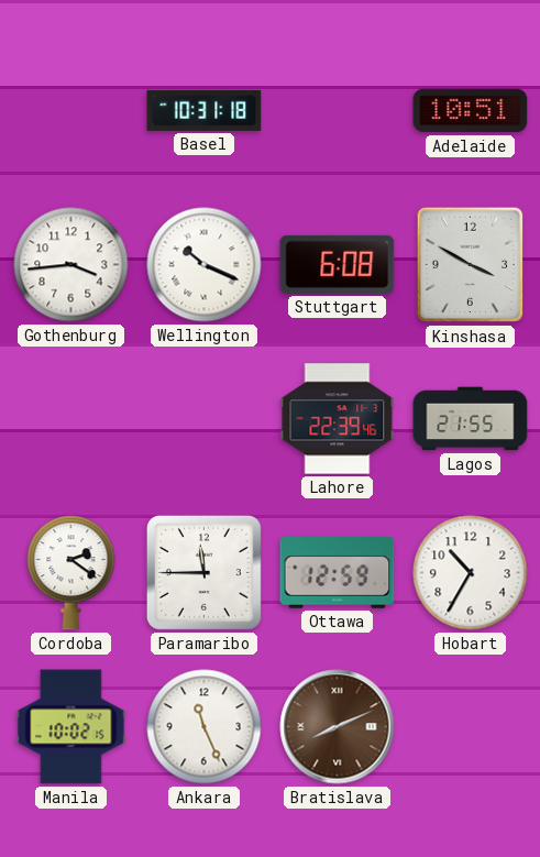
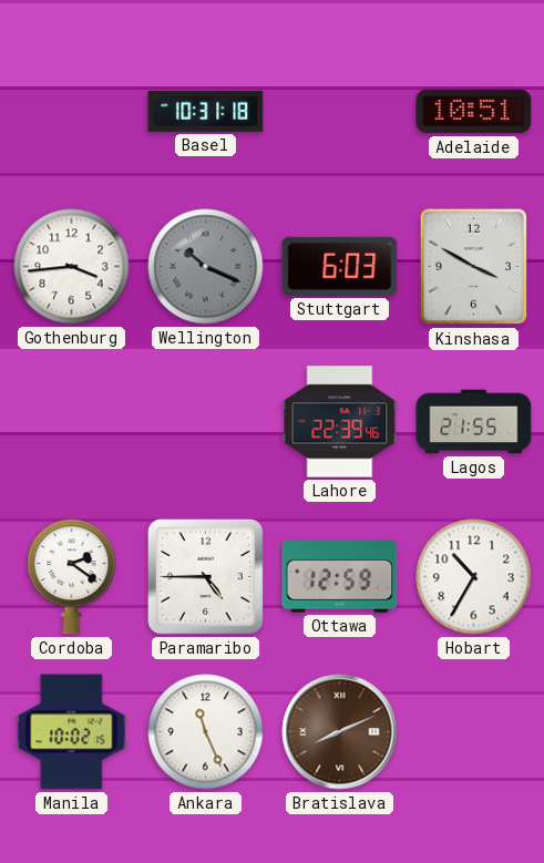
Wellington dial: white -> grey (206, 267)
Stuttgart: 6:08 -> 6:03 (340, 266)
Paramaribo: 11:45 -> 4:45 (205, 576)
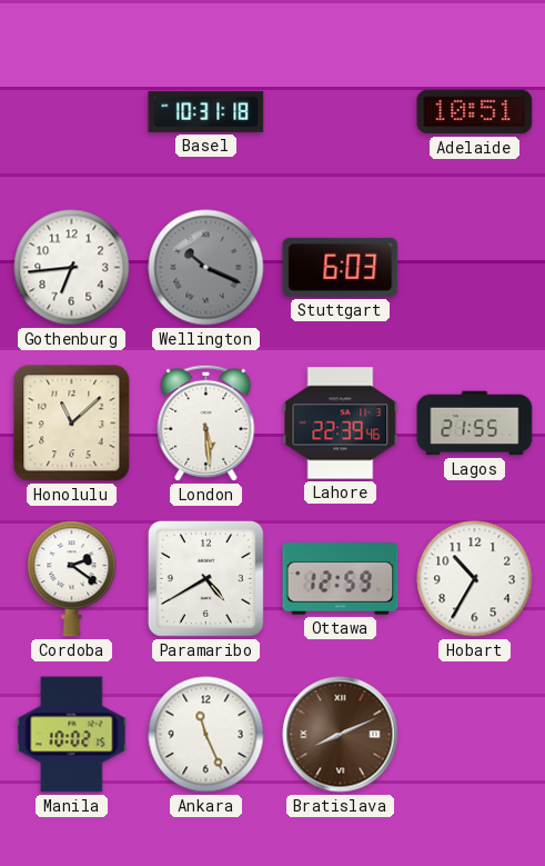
Gothenburg: 3:44 -> 6:44 (72, 268)
Kinshasa: 3:50 -> none (474, 267)
Honolulu: none -> 11:08 (72, 424)
London: none -> 5:29 (206, 422)
Paramaribo: 4:45 -> 4:40 (205, 578)
